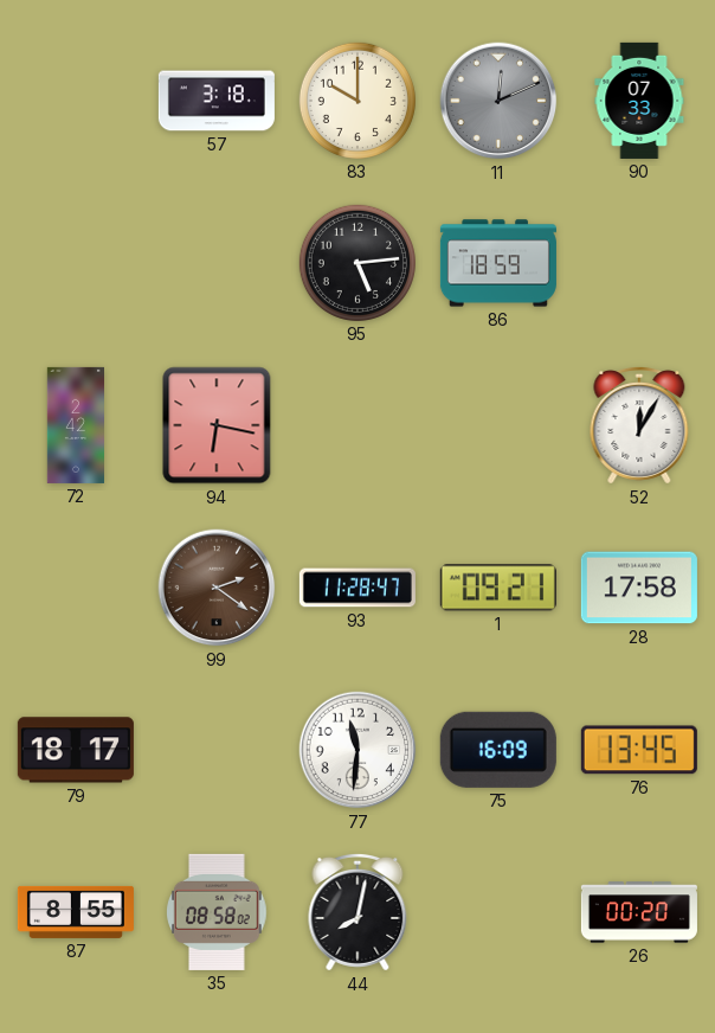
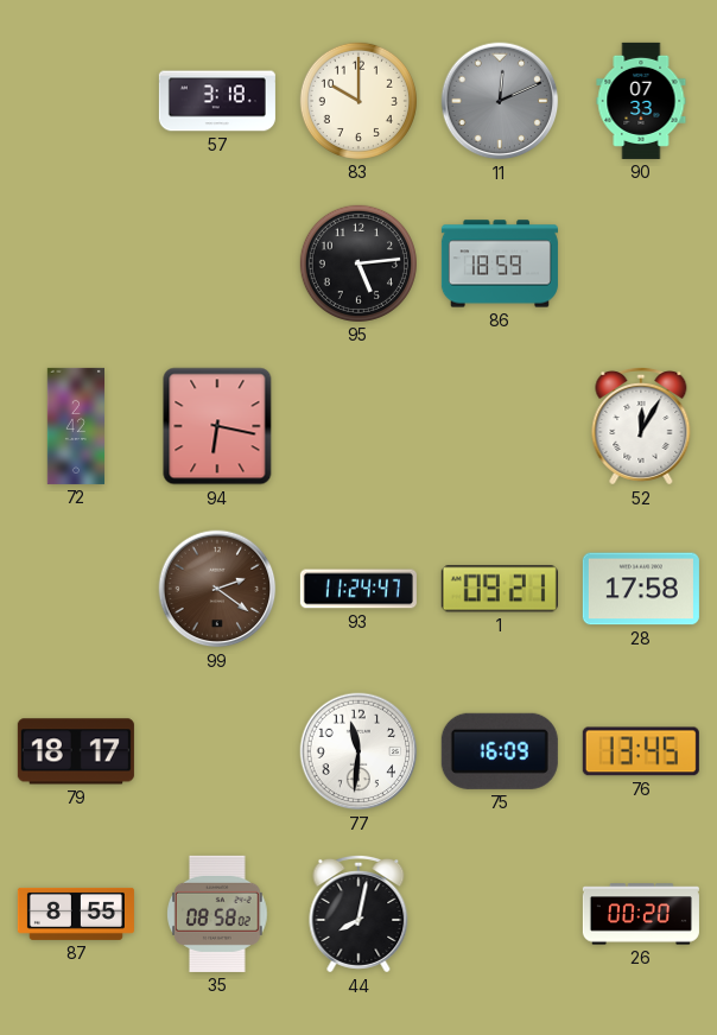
93: 11:28 -> 11:24 (358, 589)
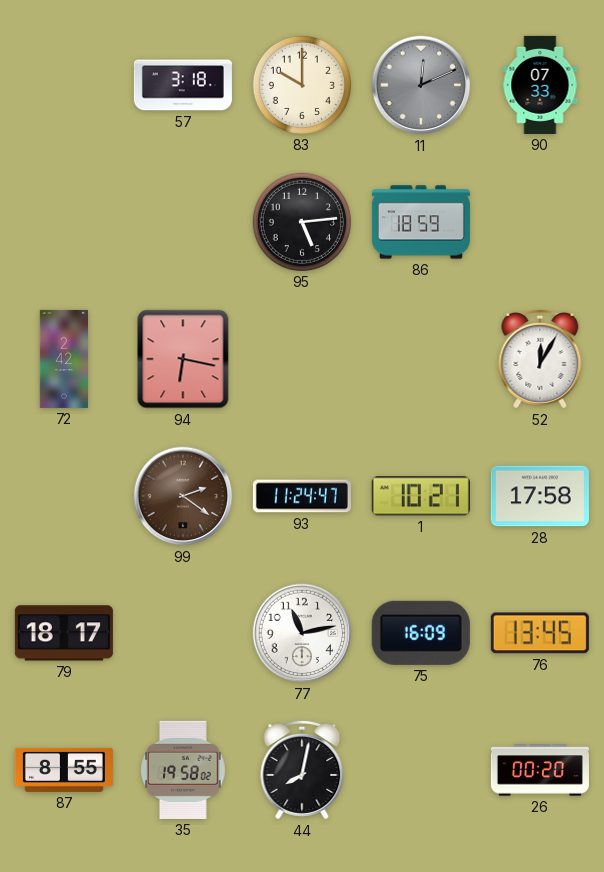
1: 09:21 -> 10:21 (421, 496)
77: 11:31 -> 11:13 (302, 633)
35: 08:58 -> 19:58 (184, 770)
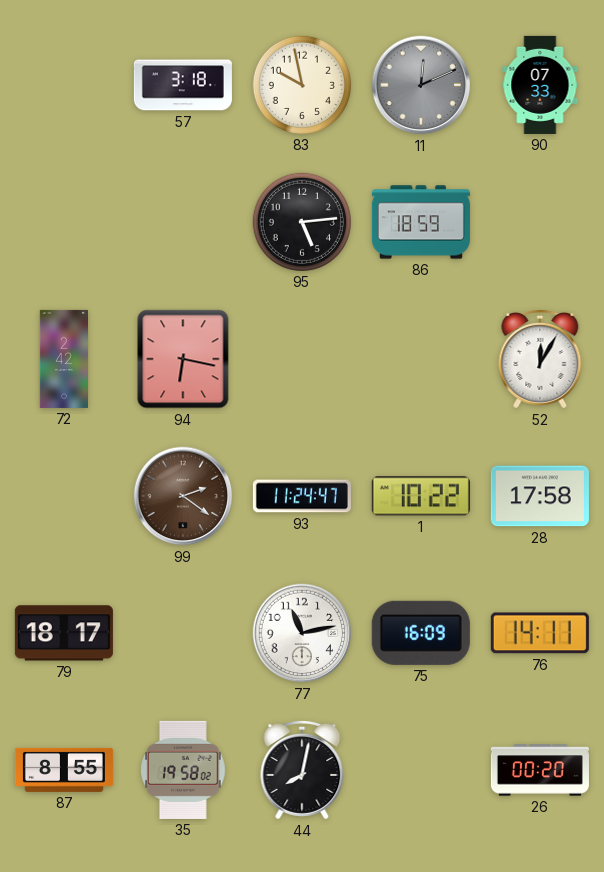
83: 10:00 -> 9:58 (302, 85)
1: 10:21 -> 10:22 (421, 496)
76: 13:45 -> 14:11 (540, 633)
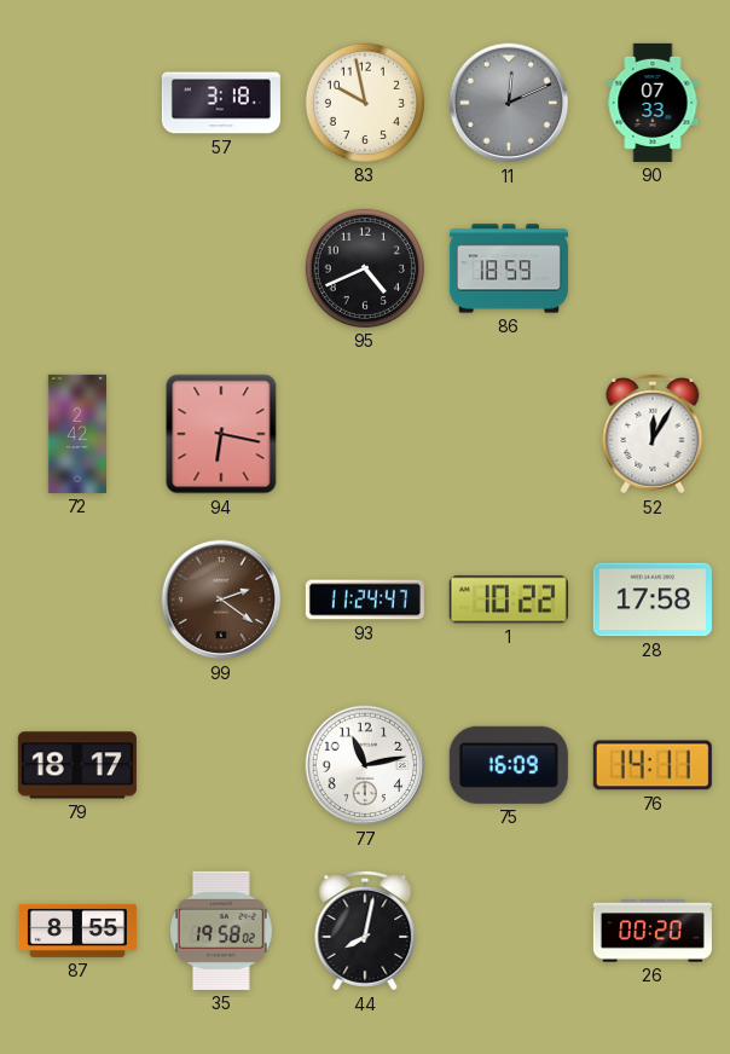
95: 5:14 -> 4:41 (365, 268)
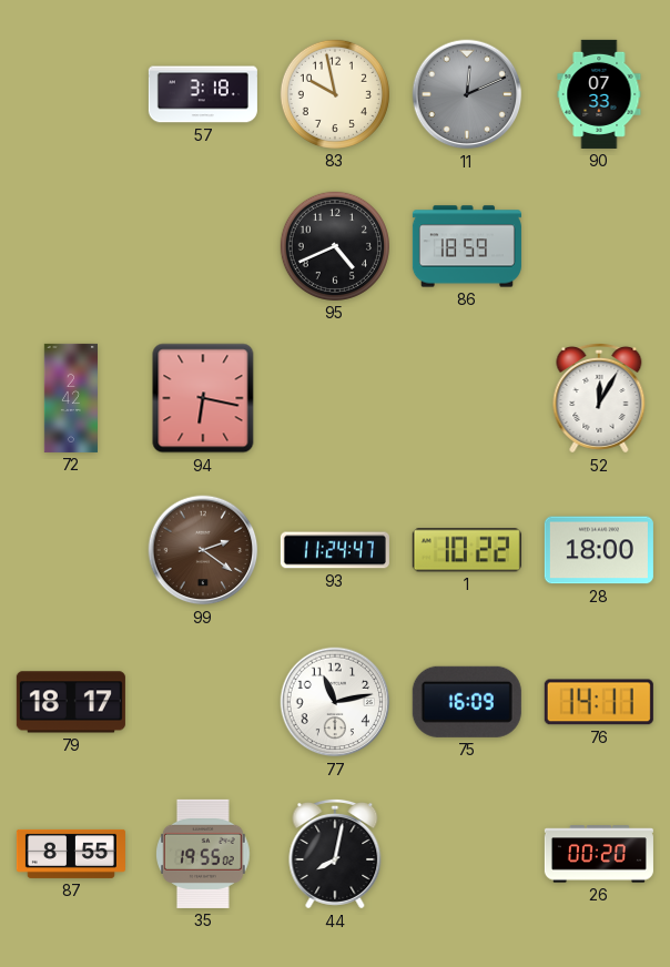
28: 17:58 -> 18:00 (599, 550)
35: 19:58 -> 19:55 (204, 854)
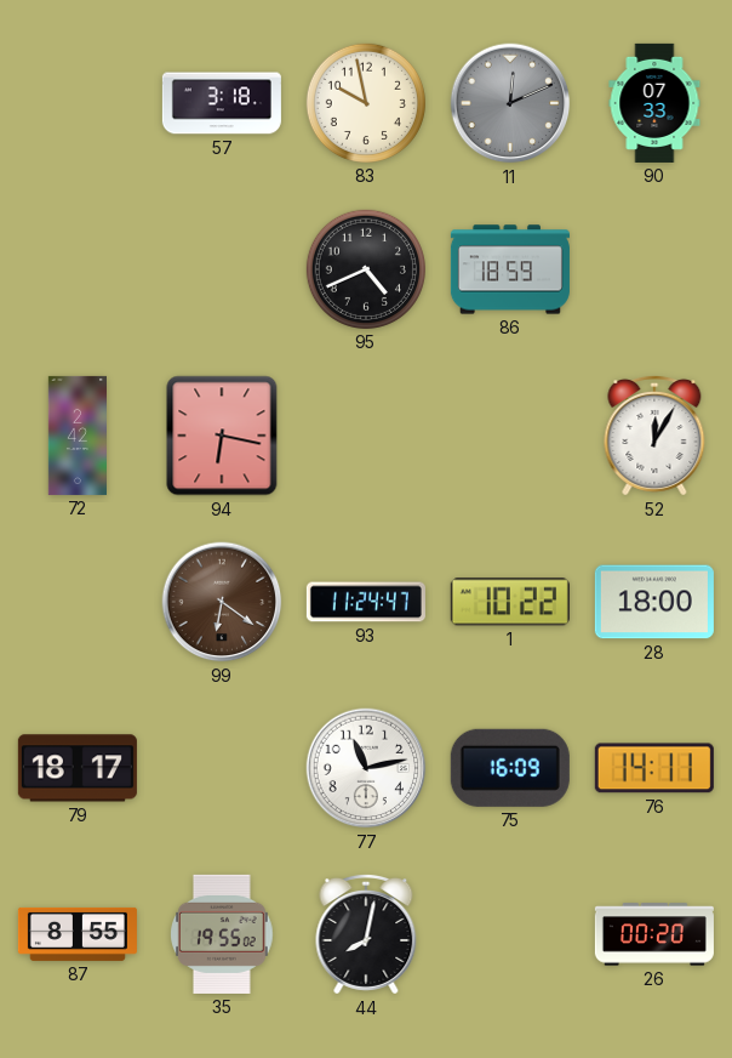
99: 2:21 -> 6:21 (222, 602)
